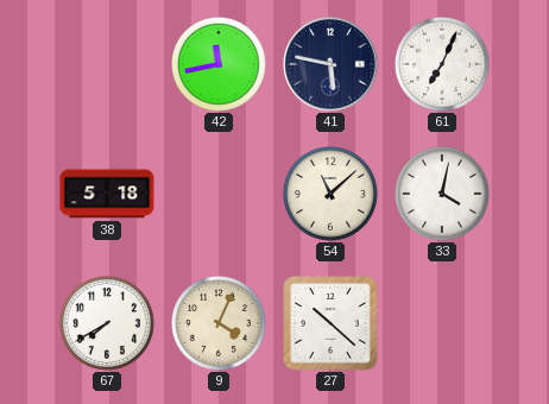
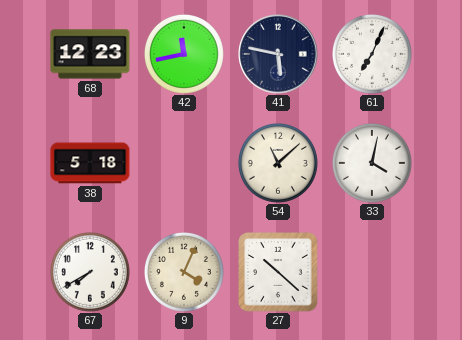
68: none -> 12:23 (90, 54)
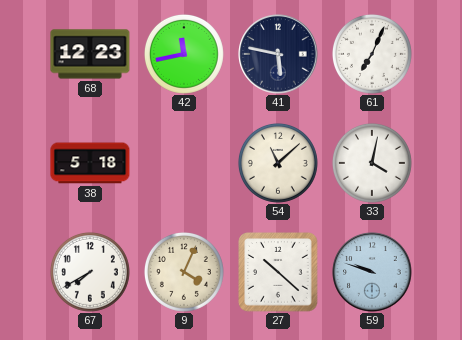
59: none -> 9:48 (372, 272)
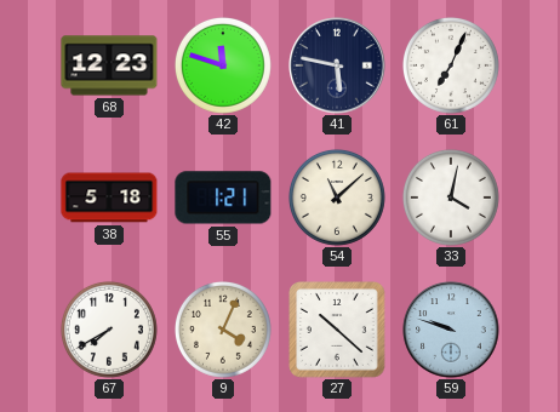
42: 11:43 -> 11:48 (223, 65)
55: none -> 1:21 (223, 198)
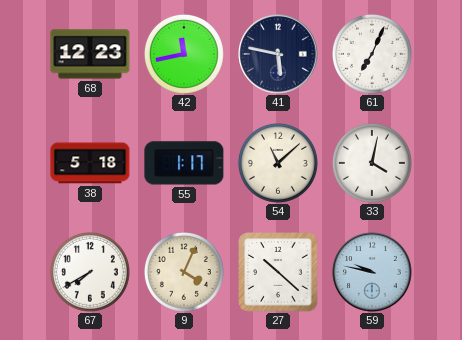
42: 11:48 -> 11:43 (184, 54)
55: 1:21 -> 1:17 (184, 163)
59: 9:48 -> 9:47 (372, 272)
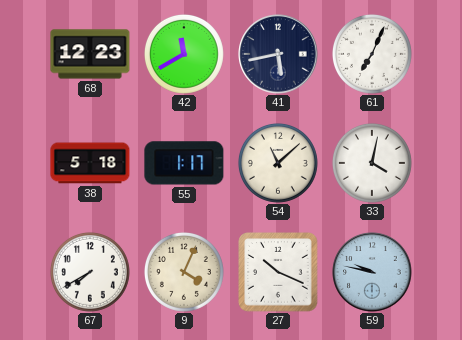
42: 11:43 -> 11:40 (184, 54)
41: 5:47 -> 5:43 (278, 54)
27: 10:22 -> 10:19 (279, 273)
